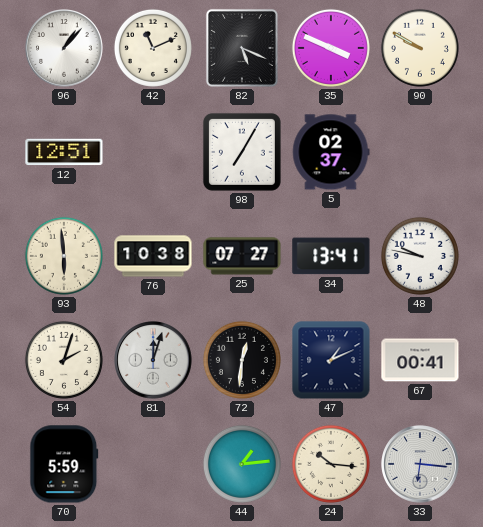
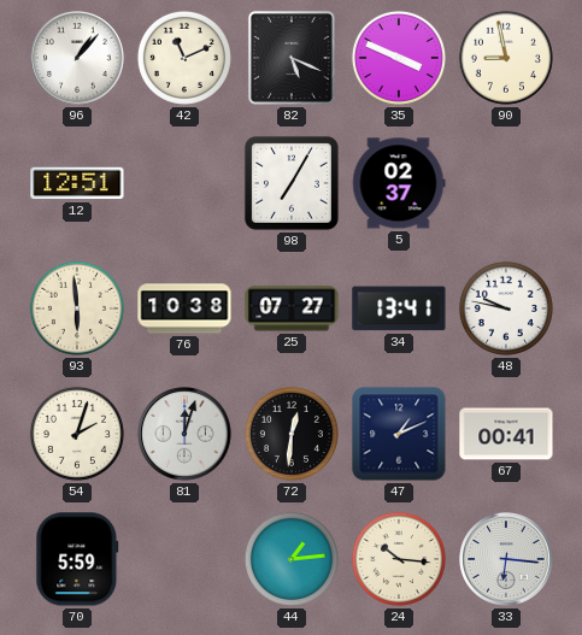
90: 9:50 -> 8:58 (506, 58)
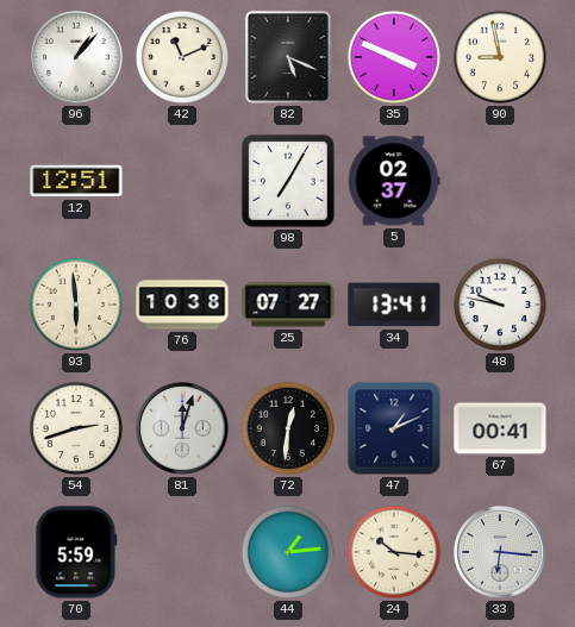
54: 2:03 -> 2:42 (76, 428)
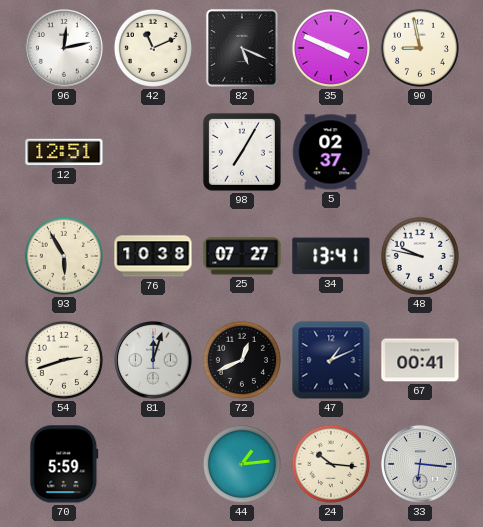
96: 1:07 -> 12:13 (64, 48)
93: 5:59 -> 5:55 (64, 256)
72: 12:31 -> 12:41 (242, 360)
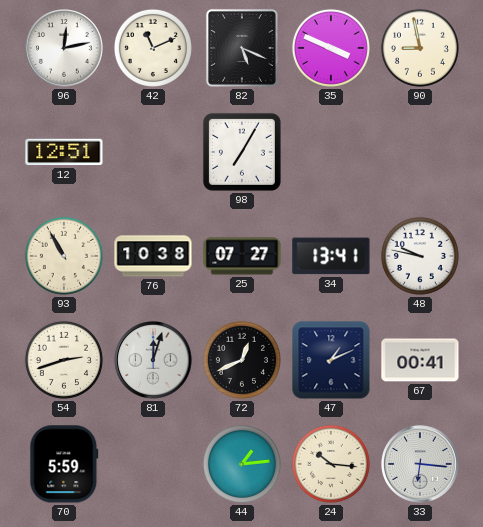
5: 02:37 -> none (331, 152)
93: 5:55 -> 10:55 (64, 256)
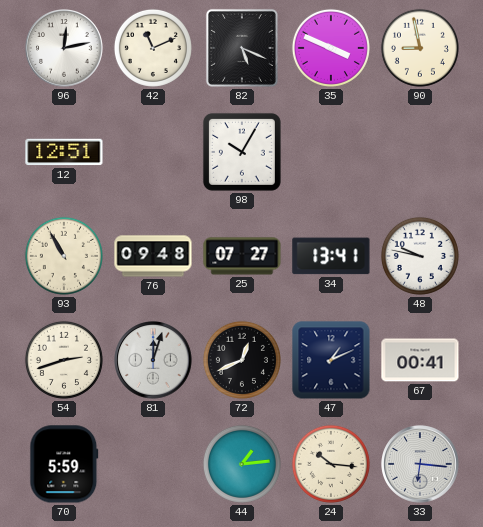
98: 7:05 -> 10:05 (242, 152)
76: 10:38 -> 09:48 (153, 256)
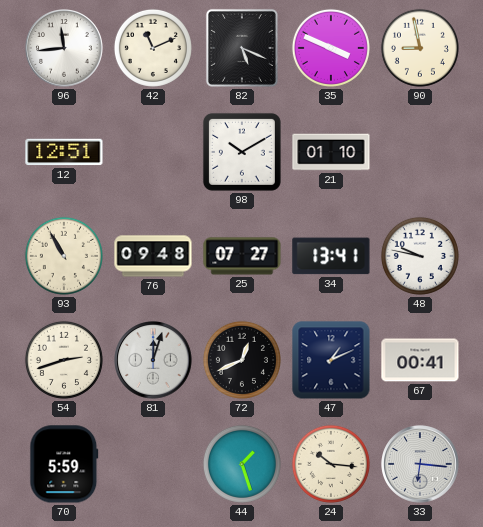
96: 12:13 -> 11:44 (64, 48)
98: 10:05 -> 10:10 (242, 152)
21: none -> 01:10 (331, 152)
44: 1:14 -> 1:27 (242, 464)
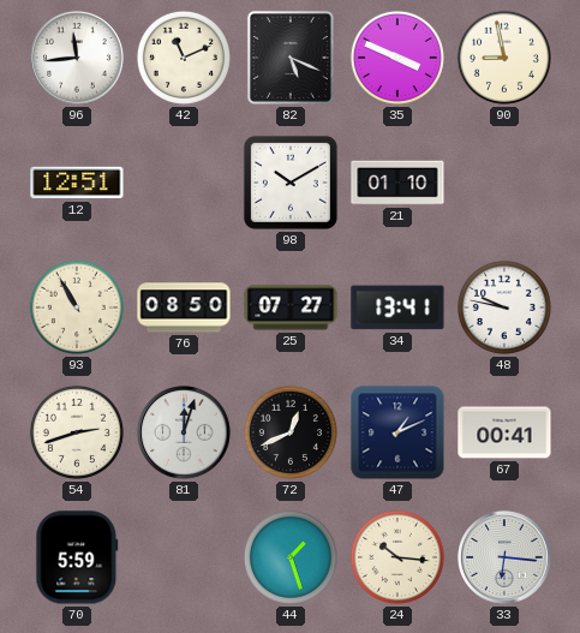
76: 09:48 -> 08:50 (184, 307)
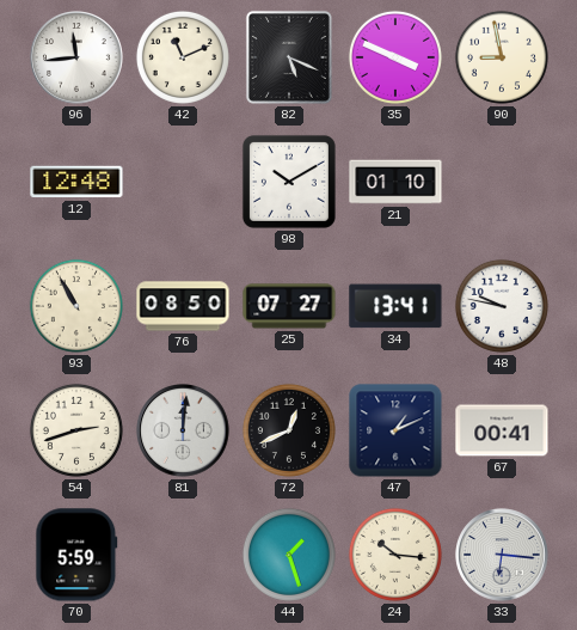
12: 12:51 -> 12:48 (76, 182)
81: 12:03 -> 12:01 (183, 430)
